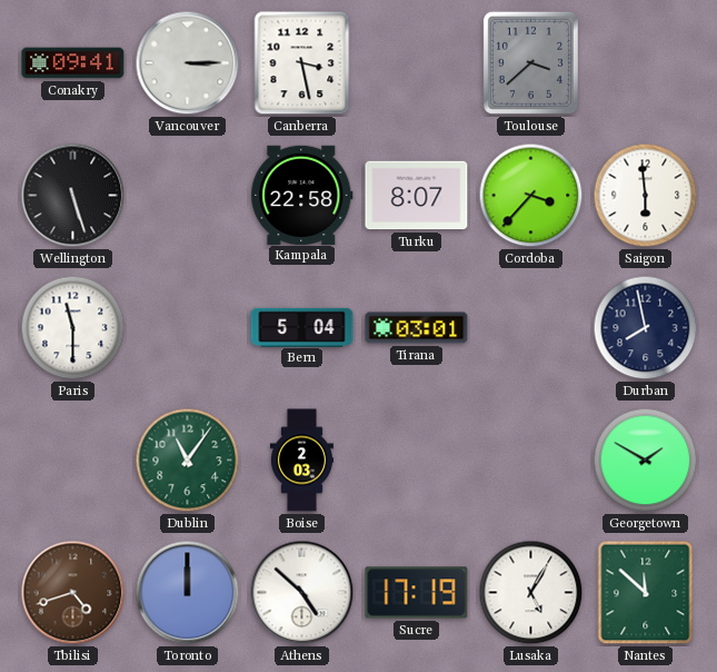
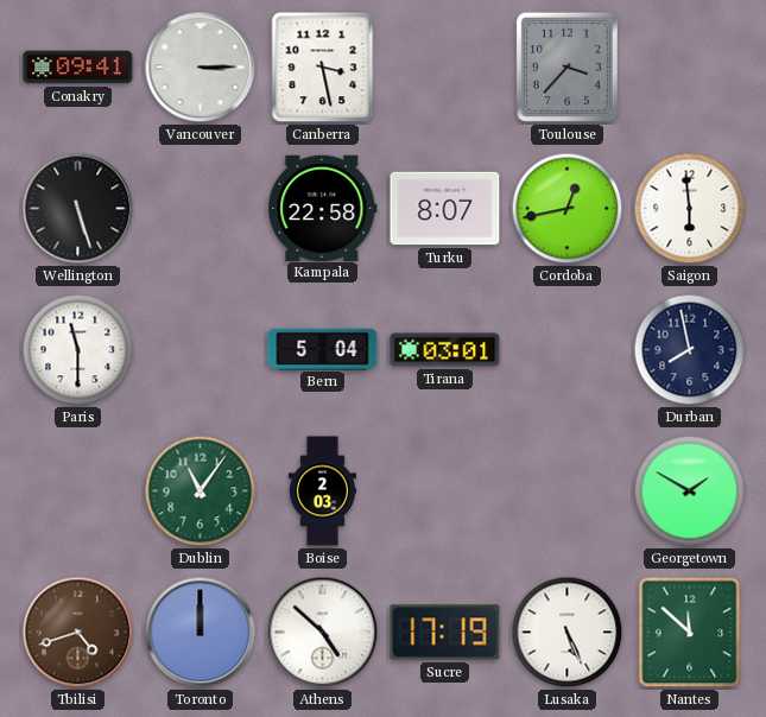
Toulouse: 3:38 -> 3:37 (566, 66)
Cordoba: 3:37 -> 12:43 (568, 209)
Lusaka: 5:05 -> 5:26 (568, 633)
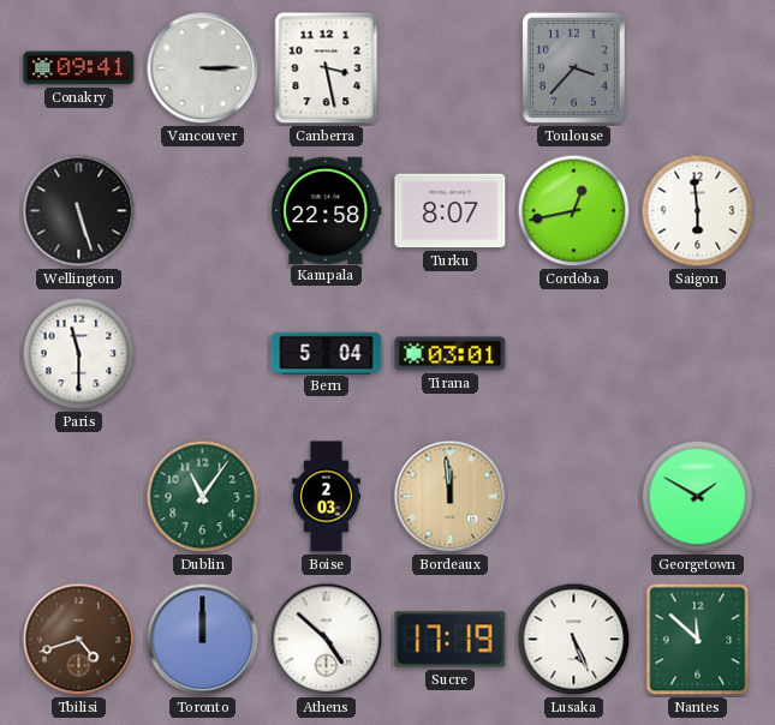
Durban: 7:58 -> none (690, 350)
Bordeaux: none -> 11:59 (451, 497)
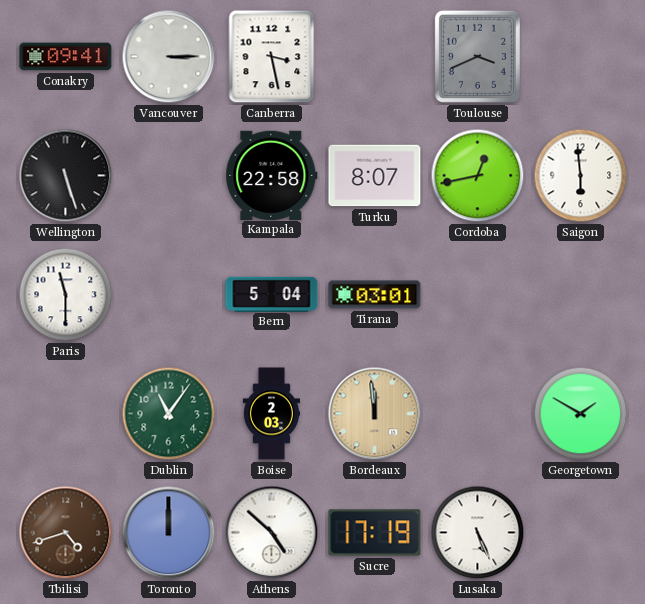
Toulouse: 3:37 -> 3:41 (477, 56)
Nantes: 11:52 -> none (698, 640)
